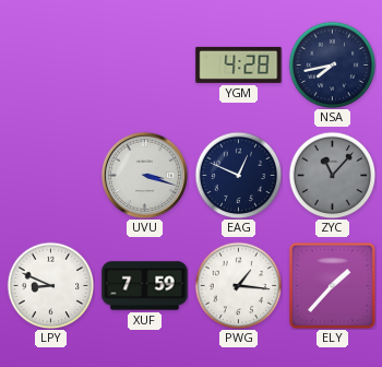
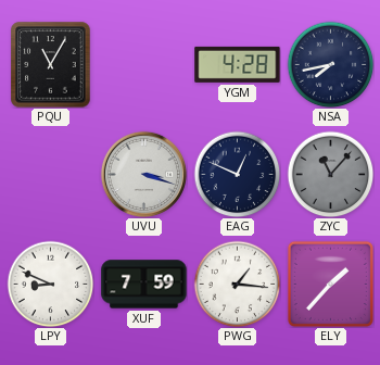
PQU: none -> 11:05 (51, 65)
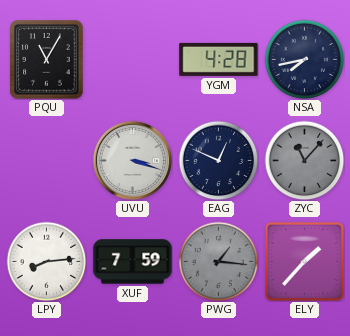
LPY: 8:49 -> 8:14 (46, 261)
PWG dial: white -> grey (218, 261)
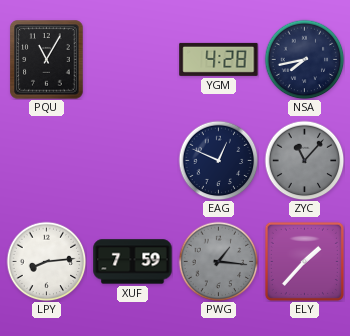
UVU: 3:18 -> none (132, 160)
